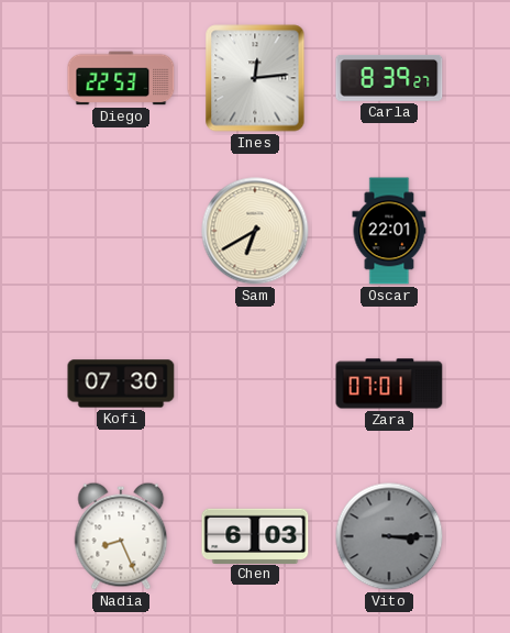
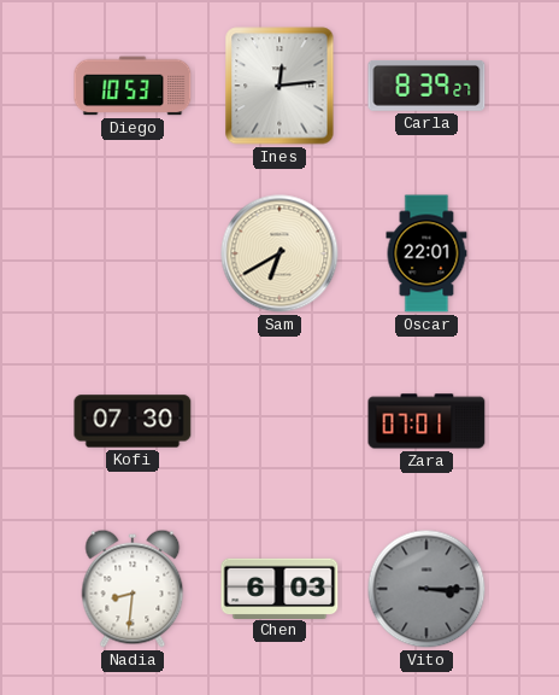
Diego: 22:53 -> 10:53 (133, 86)
Nadia: 8:26 -> 8:31 (133, 589)
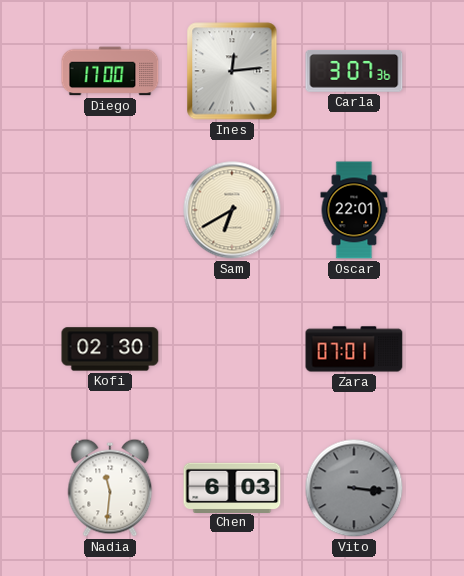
Diego: 10:53 -> 17:00 (110, 71)
Carla: 8:39 -> 3:07 (354, 71)
Kofi: 07:30 -> 02:30 (110, 349)
Nadia: 8:31 -> 11:31 (110, 488)
Vito: 3:15 -> 3:16 (354, 488)
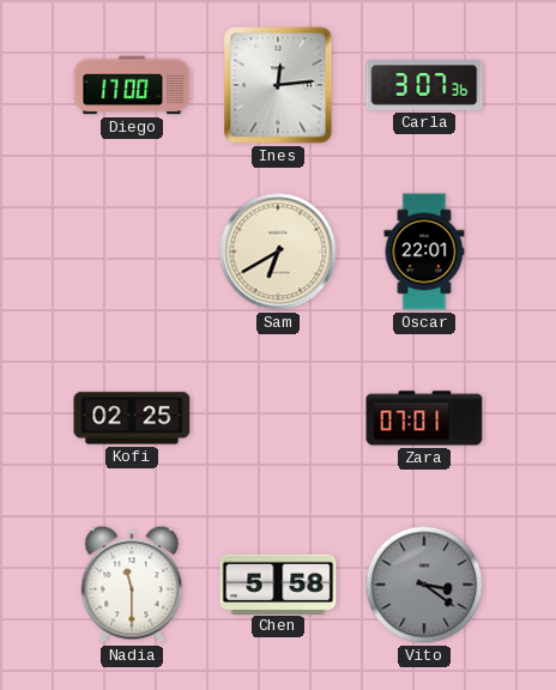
Kofi: 02:30 -> 02:25 (132, 418)
Nadia: 11:31 -> 11:30 (132, 585)
Chen: 6:03 -> 5:58 (278, 583)
Vito: 3:16 -> 3:21 (424, 585)
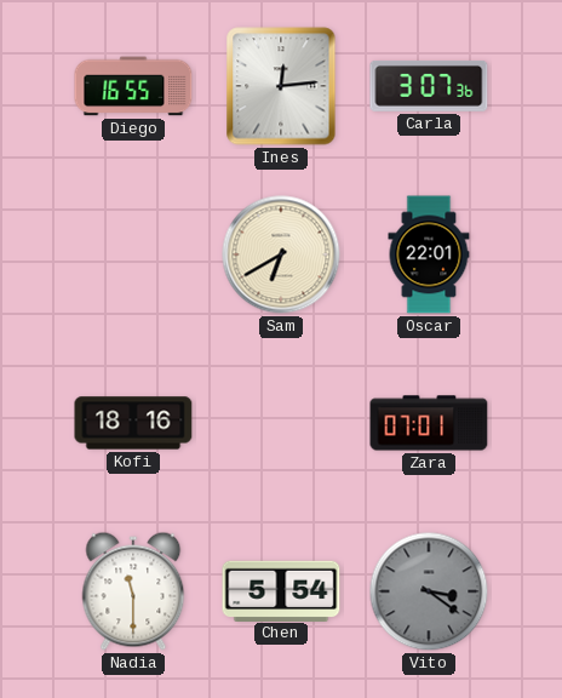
Diego: 17:00 -> 16:55 (133, 86)
Kofi: 02:25 -> 18:16 (133, 423)
Chen: 5:58 -> 5:54 (281, 590)
